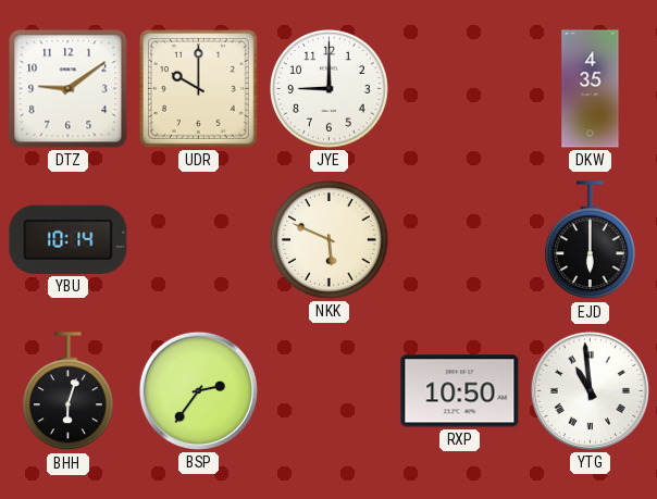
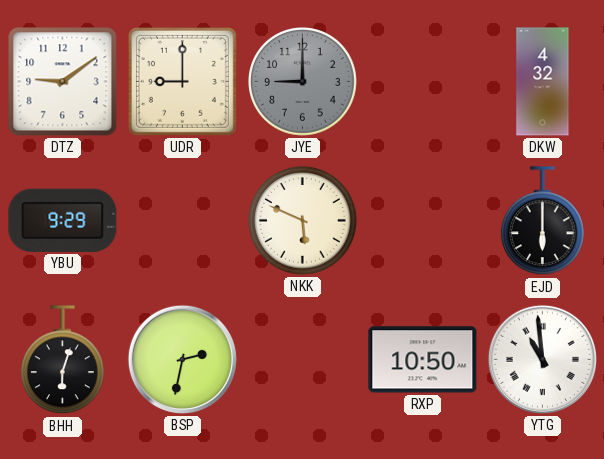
UDR: 10:00 -> 9:00 (182, 81)
JYE dial: white -> grey (303, 82)
DKW: 4:35 -> 4:32 (543, 82)
YBU: 10:14 -> 9:29 (63, 220)
BSP: 2:36 -> 2:32 (182, 359)
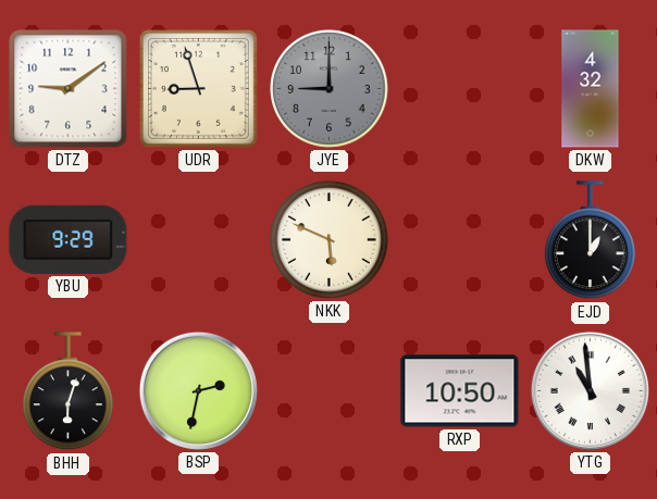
UDR: 9:00 -> 8:57 (198, 88)
EJD: 6:00 -> 1:00 (591, 240)
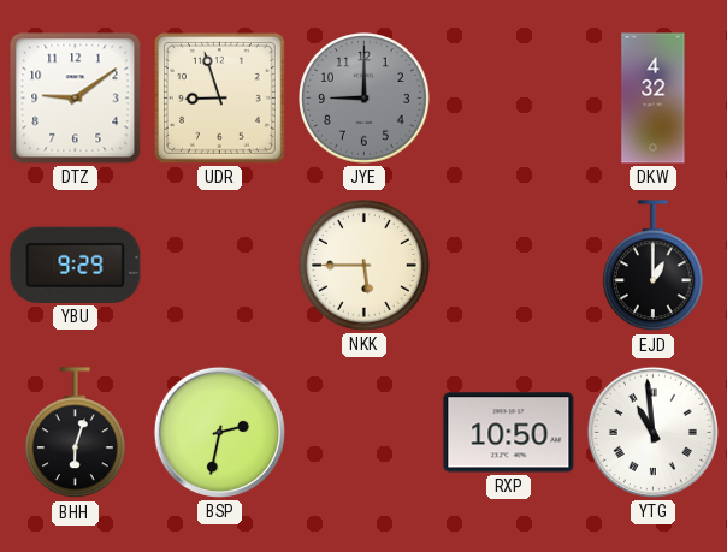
NKK: 5:49 -> 5:45 (365, 266)
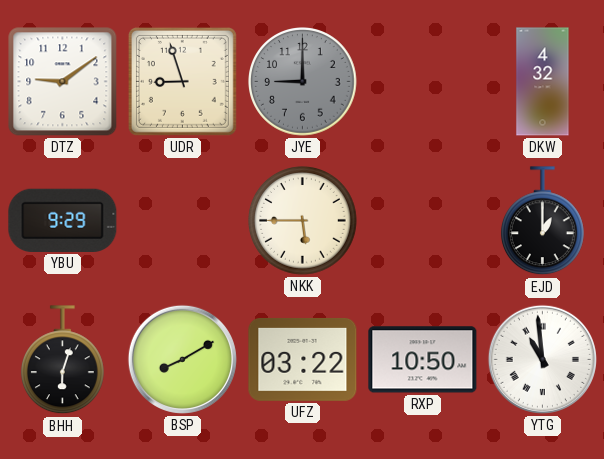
BSP: 2:32 -> 8:10 (182, 359)
UFZ: none -> 03:22 (303, 359)
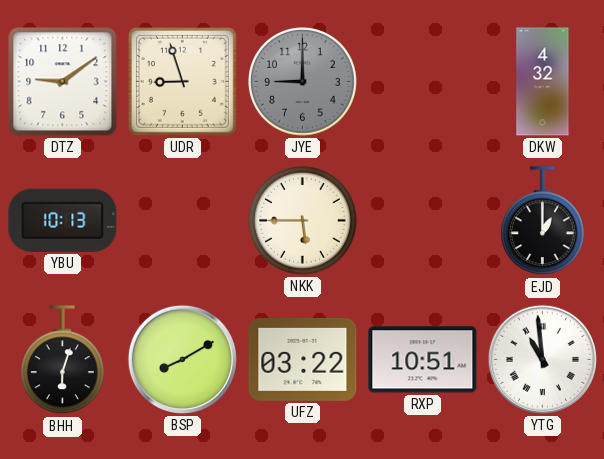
YBU: 9:29 -> 10:13 (63, 220)
RXP: 10:50 -> 10:51 (423, 360)
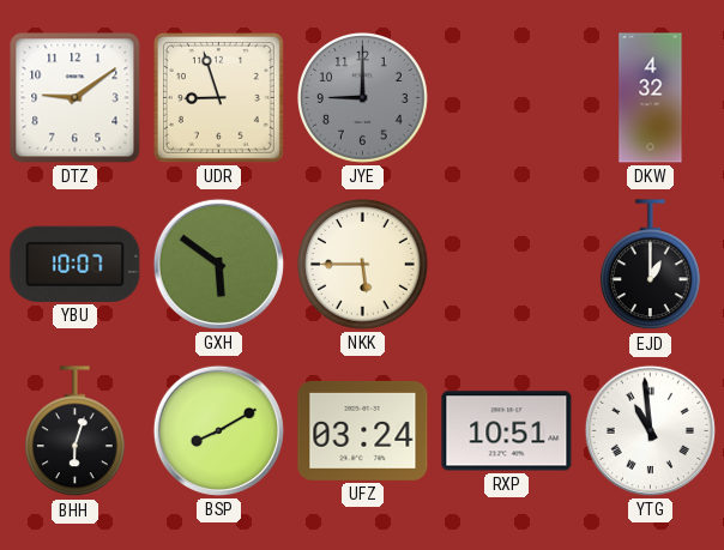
YBU: 10:13 -> 10:07 (76, 264)
GXH: none -> 5:51 (218, 264)
UFZ: 03:22 -> 03:24 (363, 430)
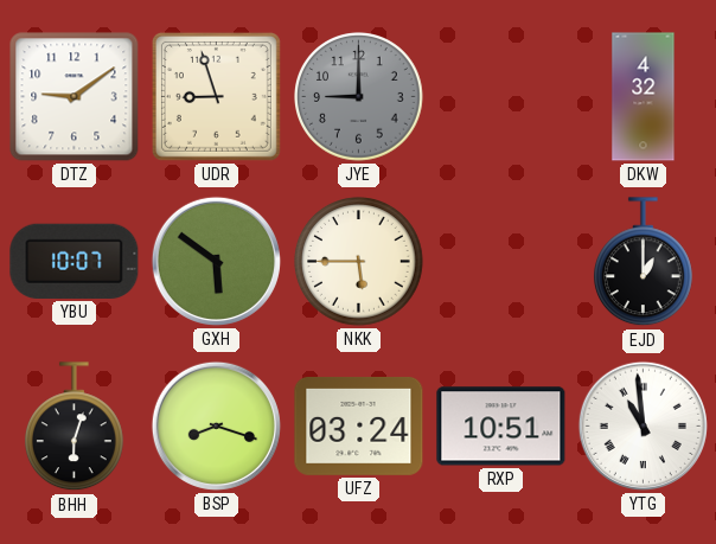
BSP: 8:10 -> 8:18 (216, 425)
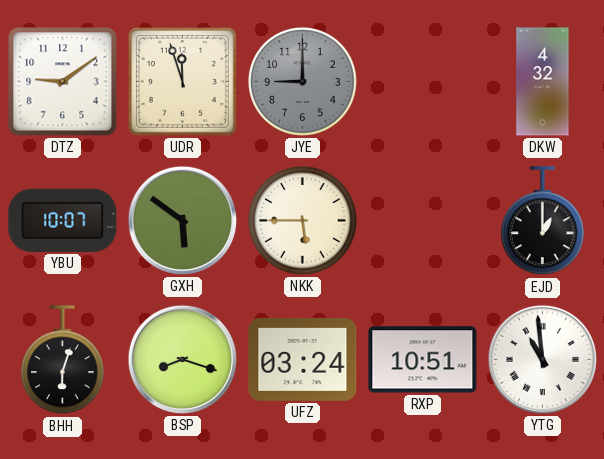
UDR: 8:57 -> 11:57 (182, 81)
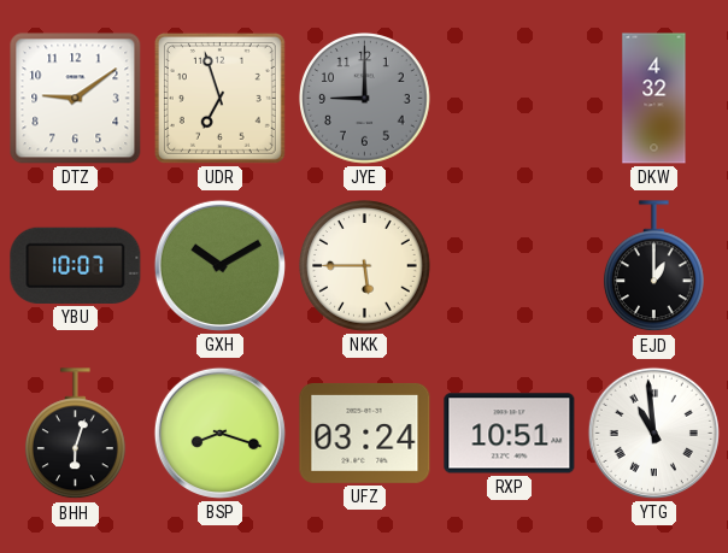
UDR: 11:57 -> 6:57 (219, 98)
GXH: 5:51 -> 10:10 (219, 265)
